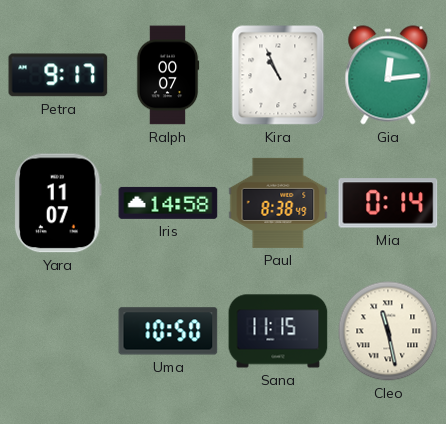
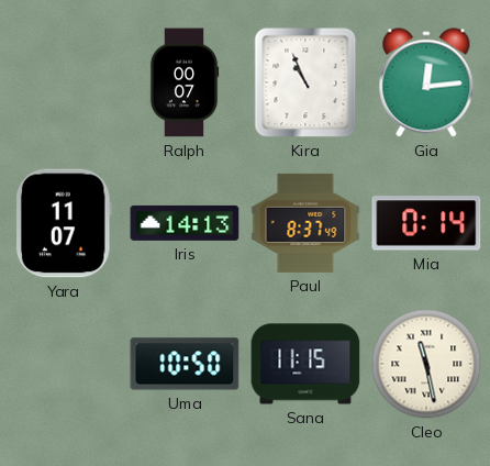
Petra: 9:17 -> none (58, 75)
Iris: 14:58 -> 14:13 (185, 223)
Paul: 8:38 -> 8:37 (305, 223)
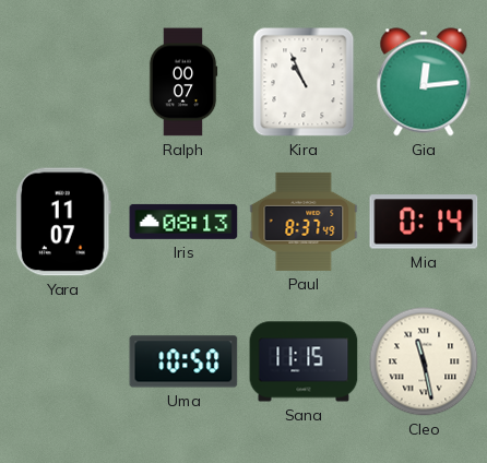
Iris: 14:13 -> 08:13 (183, 222)
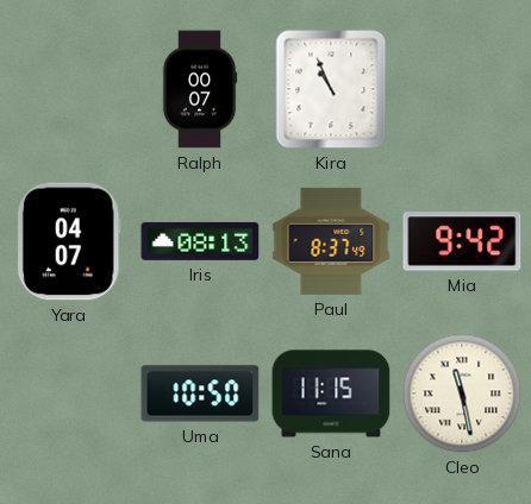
Gia: 12:14 -> none (424, 82)
Yara: 11:07 -> 04:07 (69, 241)
Mia: 0:14 -> 9:42 (462, 241)
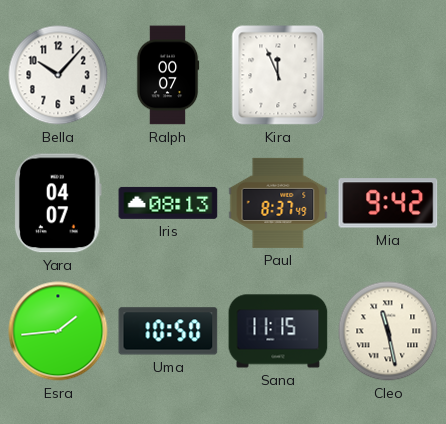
Bella: none -> 10:07 (58, 75)
Kira: 10:56 -> 11:56 (278, 75)
Esra: none -> 1:44 (58, 331)
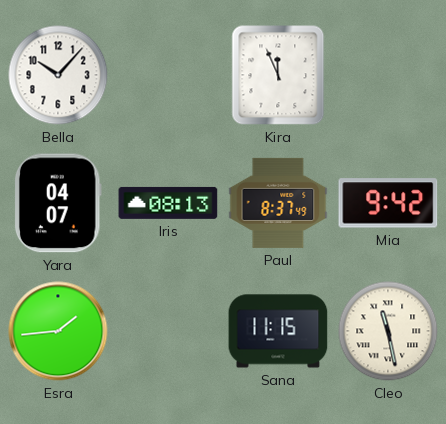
Ralph: 00:07 -> none (168, 75)
Uma: 10:50 -> none (168, 331)
